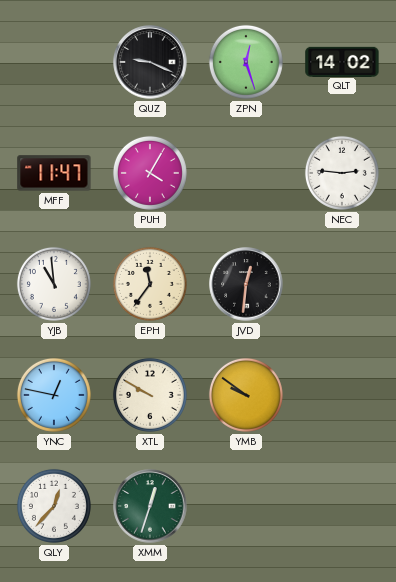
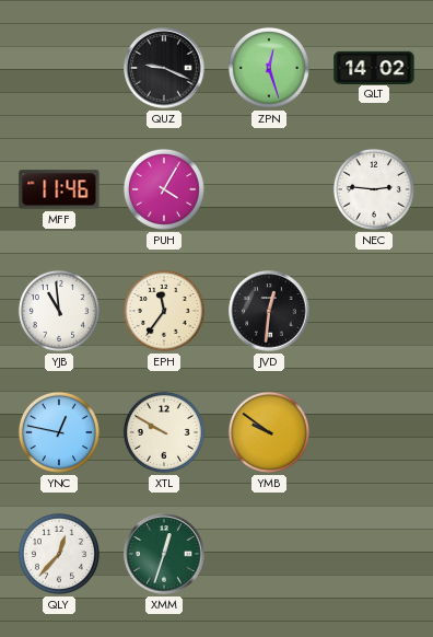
MFF: 11:47 -> 11:46 (59, 189)
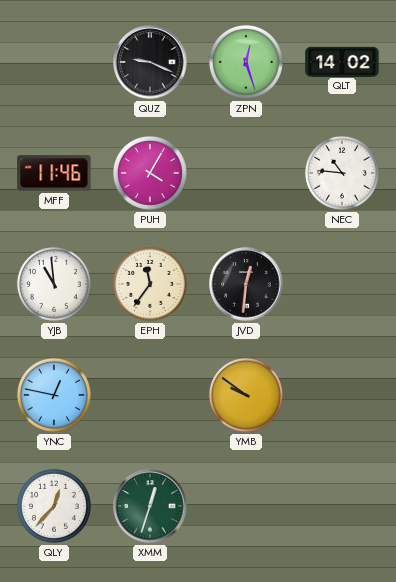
NEC: 2:46 -> 10:46 (342, 173)
XTL: 9:50 -> none (164, 432)
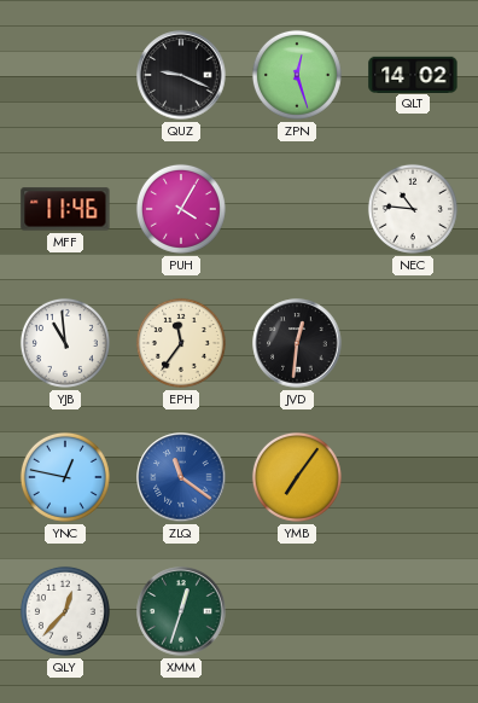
ZLQ: none -> 11:21 (181, 477)
YMB: 9:51 -> 7:06 (297, 477)
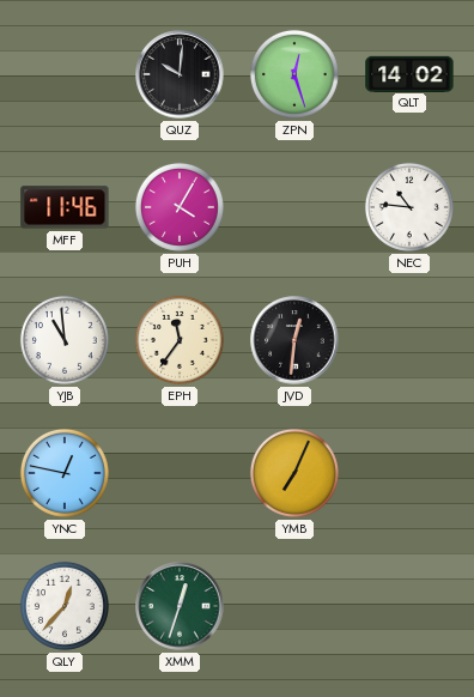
QUZ: 9:19 -> 10:01 (180, 74)
ZLQ: 11:21 -> none (181, 477)
YMB: 7:06 -> 7:04 (294, 473)
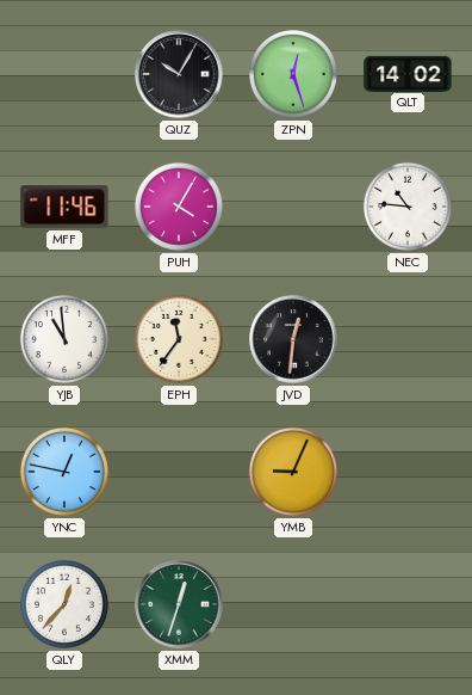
QUZ: 10:01 -> 10:05 (179, 74)
YMB: 7:04 -> 9:04 (293, 472)
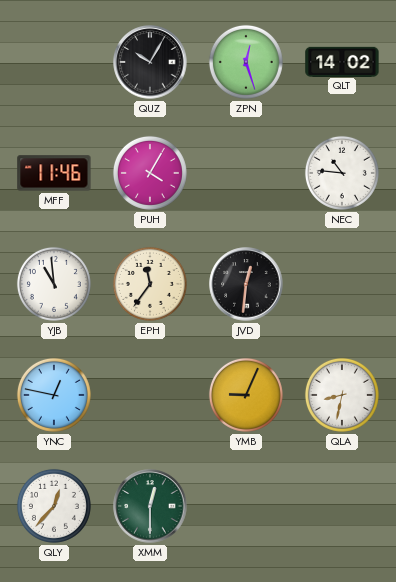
QLA: none -> 8:32 (342, 395)
XMM: 12:33 -> 12:30 (150, 506)
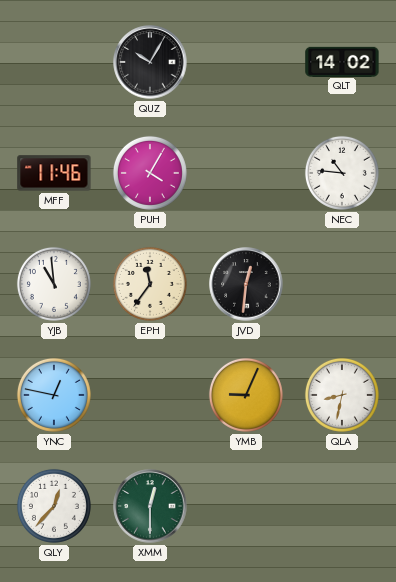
ZPN: 12:27 -> none (246, 62)
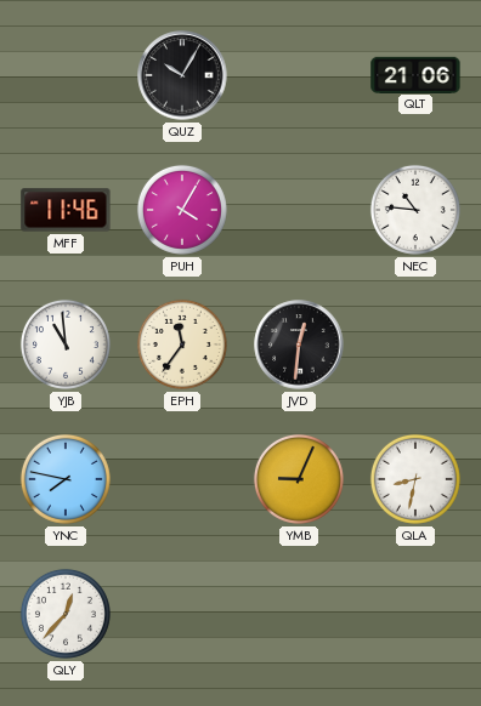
QLT: 14:02 -> 21:06 (415, 74)
YNC: 12:47 -> 7:47 (66, 479)
XMM: 12:30 -> none (150, 506)
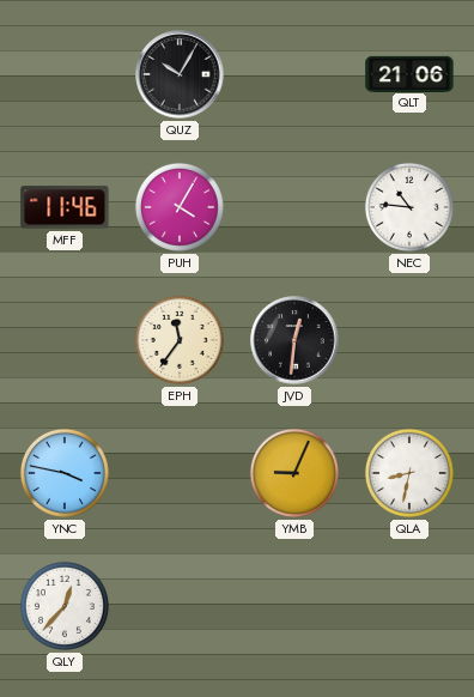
YJB: 10:59 -> none (66, 345)
YNC: 7:47 -> 3:47 (65, 473)
